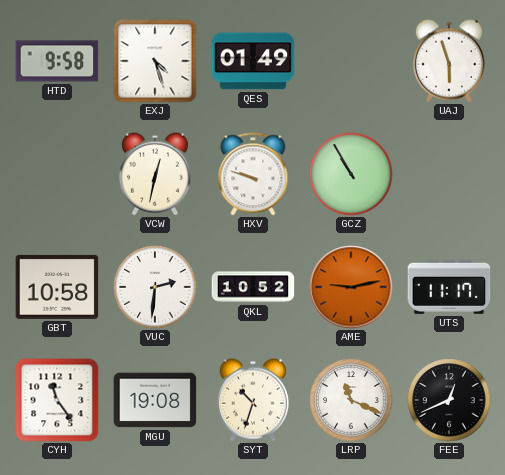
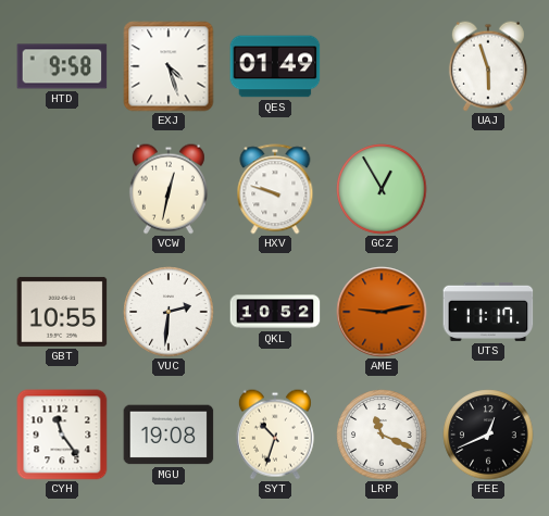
GCZ: 10:55 -> 12:55 (382, 189)
GBT: 10:58 -> 10:55 (62, 312)
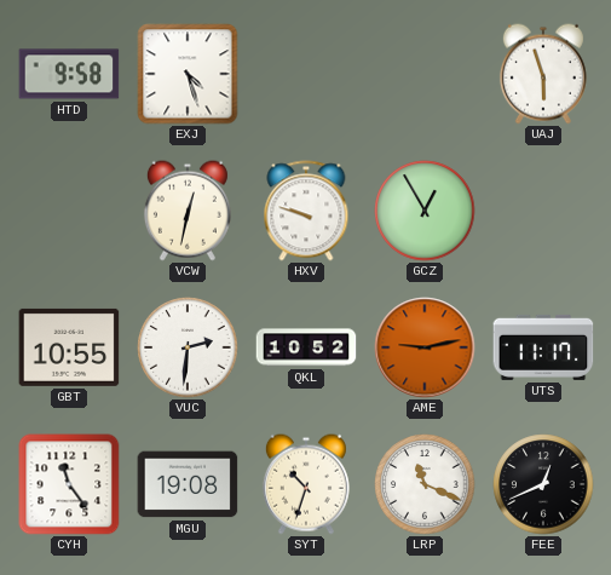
QES: 01:49 -> none (275, 66)
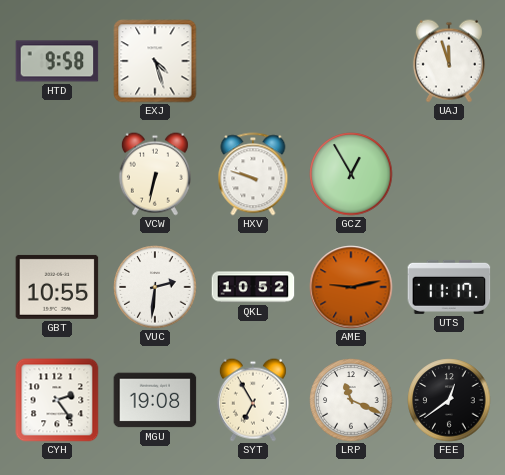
UAJ: 5:57 -> 11:57 (449, 61)
VCW: 12:32 -> 6:32 (155, 174)
CYH: 11:24 -> 2:24 (57, 400)
SYT: 10:33 -> 6:55 (253, 400)
FEE: 12:41 -> 12:39 (449, 400)
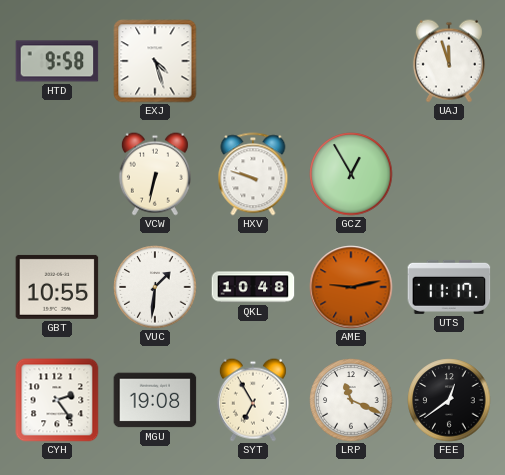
VUC: 2:31 -> 1:31 (155, 287)
QKL: 10:52 -> 10:48 (253, 287)
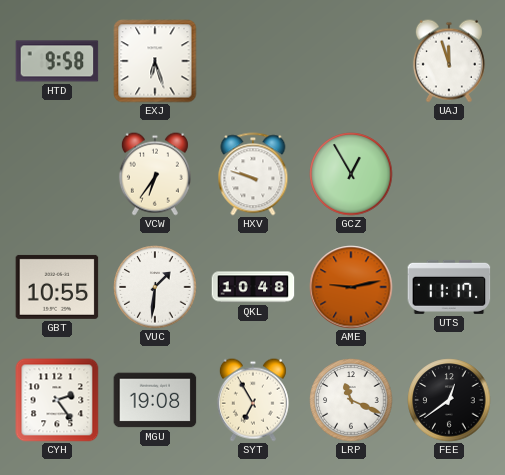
EXJ: 4:27 -> 6:27 (155, 61)
VCW: 6:32 -> 6:36 (155, 174)
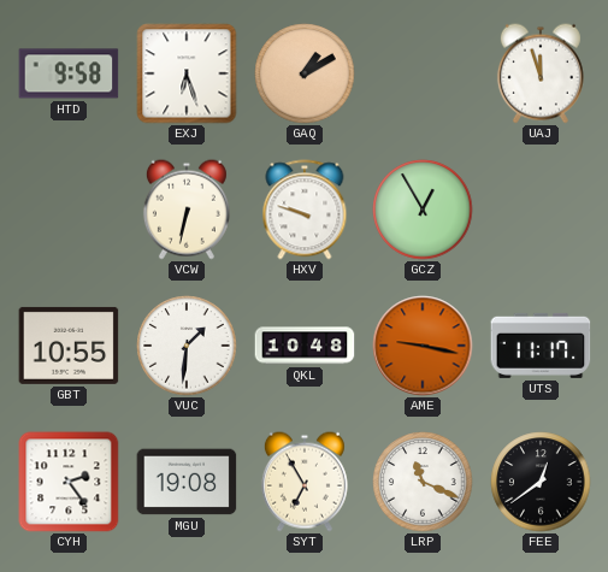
GAQ: none -> 1:10 (305, 73)
VCW: 6:36 -> 6:32 (187, 210)
AME: 9:13 -> 9:17 (423, 346)
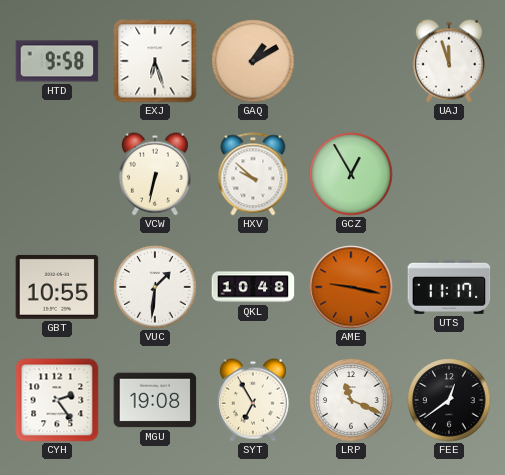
HXV: 9:48 -> 9:52 (253, 174)
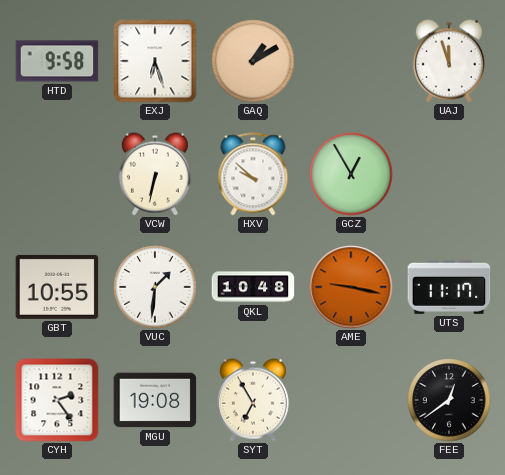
LRP: 11:19 -> none (351, 400)
